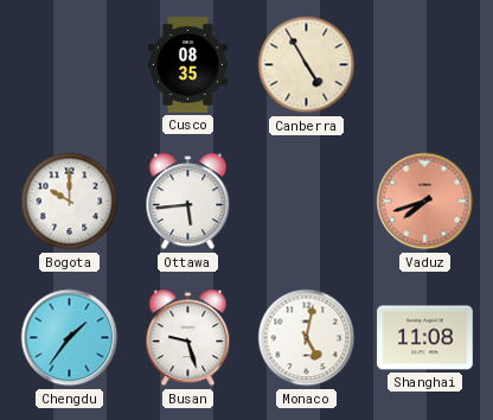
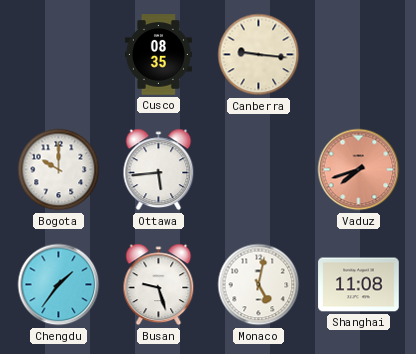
Canberra: 4:55 -> 9:16 (259, 55)
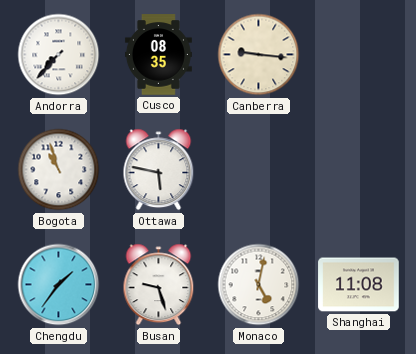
Andorra: none -> 7:37 (59, 55)
Bogota: 10:00 -> 10:57 (59, 170)
Ottawa: 5:44 -> 5:47 (159, 170)
Vaduz: 7:42 -> none (359, 170)
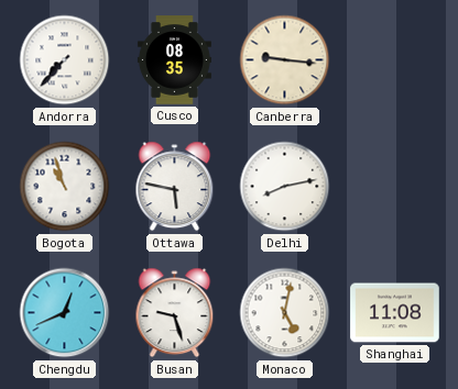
Delhi: none -> 8:13 (285, 187)
Chengdu: 1:36 -> 12:41 (65, 313)
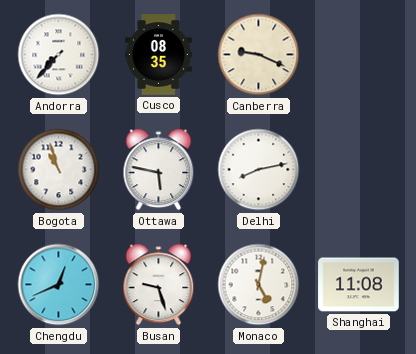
Canberra: 9:16 -> 9:19 (259, 55)
